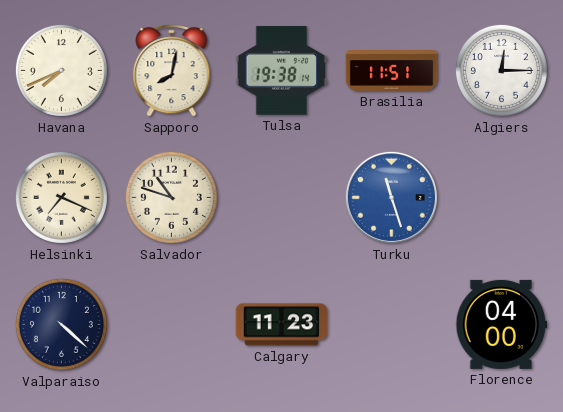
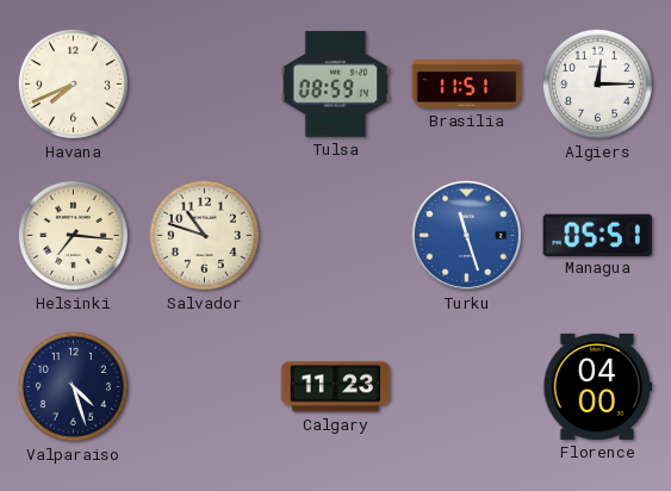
Sapporo: 8:02 -> none (172, 70)
Tulsa: 19:38 -> 08:59 (336, 85)
Helsinki: 7:19 -> 7:16 (73, 235)
Managua: none -> 05:51 (597, 235)
Valparaiso: 4:22 -> 4:27 (73, 386)
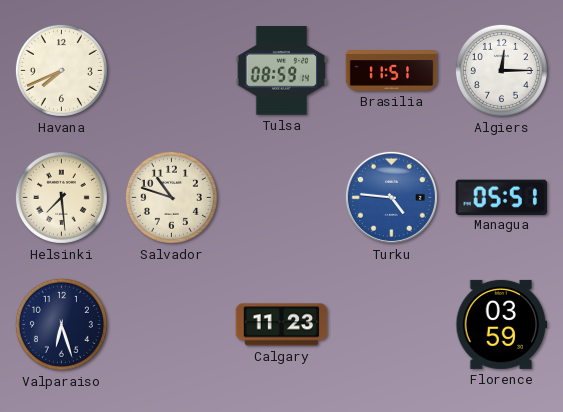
Helsinki: 7:16 -> 7:29 (61, 197)
Turku: 11:27 -> 4:46 (391, 197)
Valparaiso: 4:27 -> 6:27 (61, 324)
Florence: 04:00 -> 03:59 (502, 324)
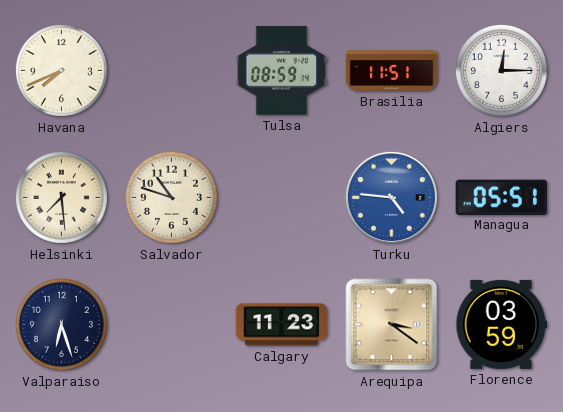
Arequipa: none -> 3:21 (392, 325)
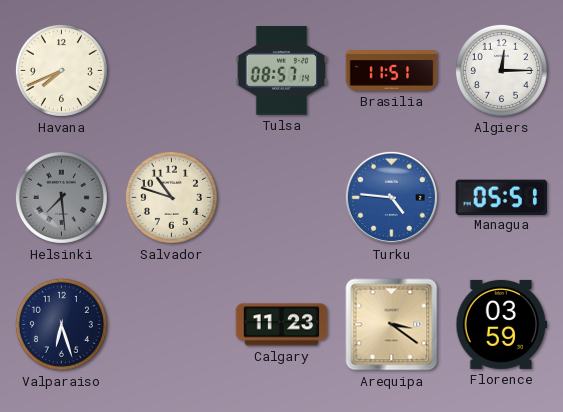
Tulsa: 08:59 -> 08:57 (282, 71)
Helsinki dial: cream -> grey (61, 197)
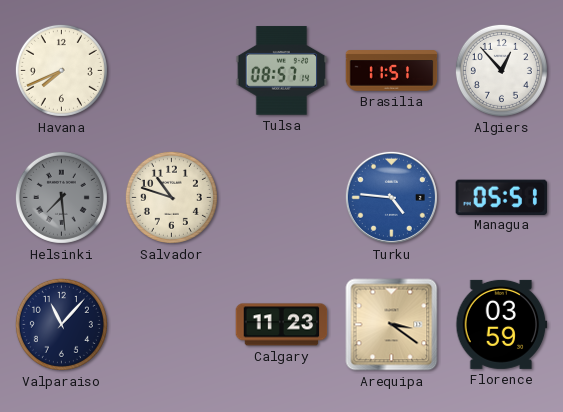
Algiers: 12:15 -> 12:53 (501, 70)
Valparaiso: 6:27 -> 11:07 (61, 324)
